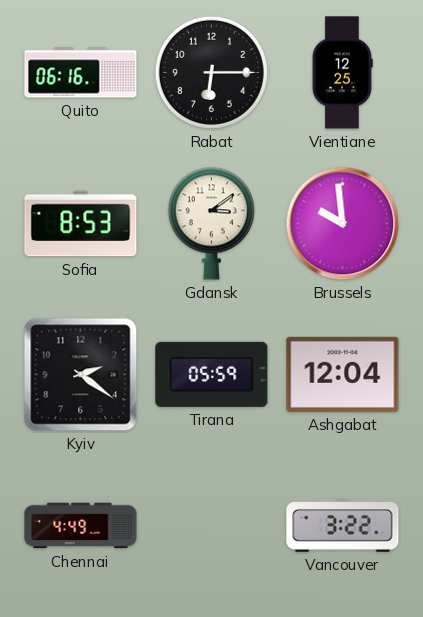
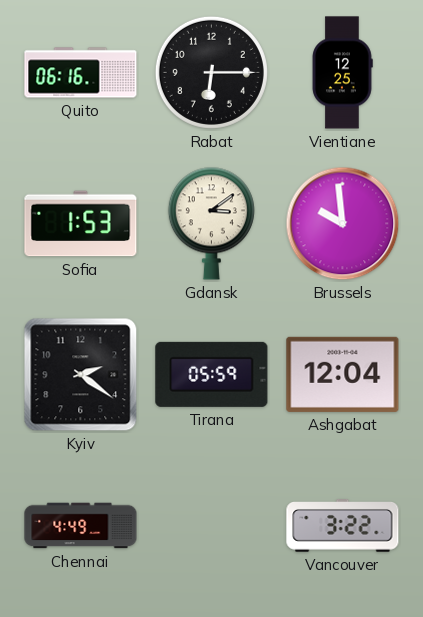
Sofia: 8:53 -> 1:53 (81, 224)
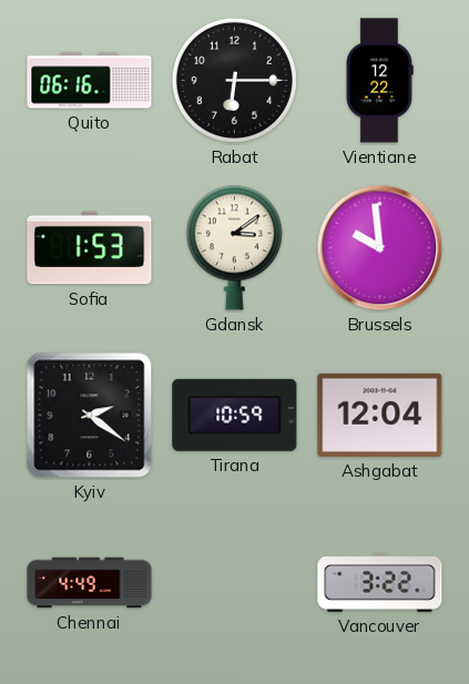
Vientiane: 12:25 -> 12:22 (379, 81)
Tirana: 05:59 -> 10:59 (235, 415)
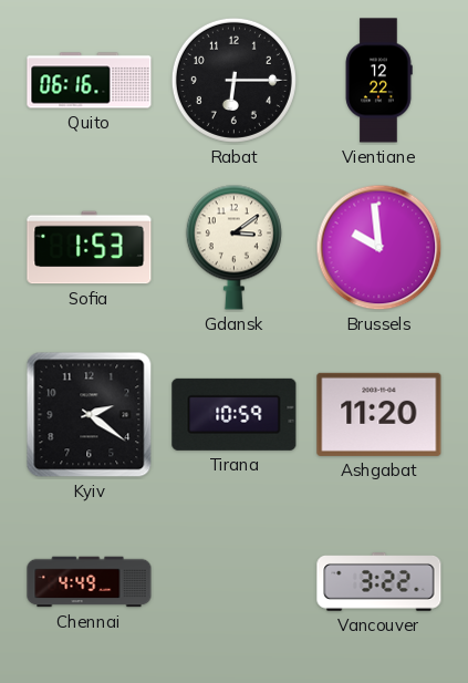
Ashgabat: 12:04 -> 11:20 (379, 414)
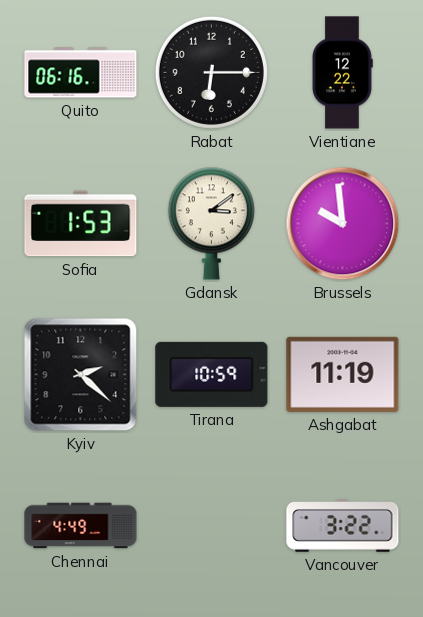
Kyiv: 2:21 -> 2:22 (81, 375)
Ashgabat: 11:20 -> 11:19 (343, 374)
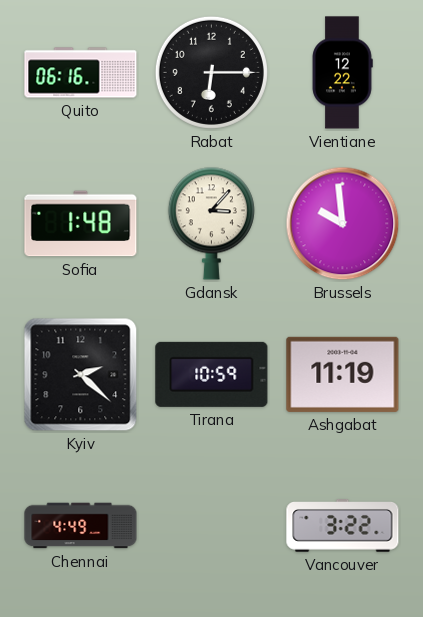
Sofia: 1:53 -> 1:48 (81, 224)
Gdansk: 3:09 -> 3:07 (211, 223)
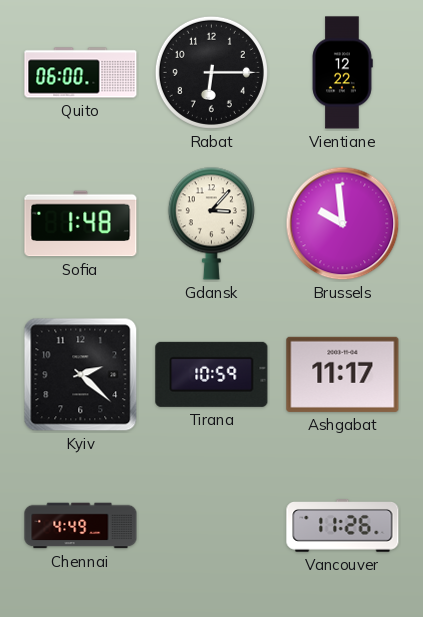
Quito: 06:16 -> 06:00 (81, 73)
Ashgabat: 11:19 -> 11:17 (343, 374)
Vancouver: 3:22 -> 11:26 (343, 526)
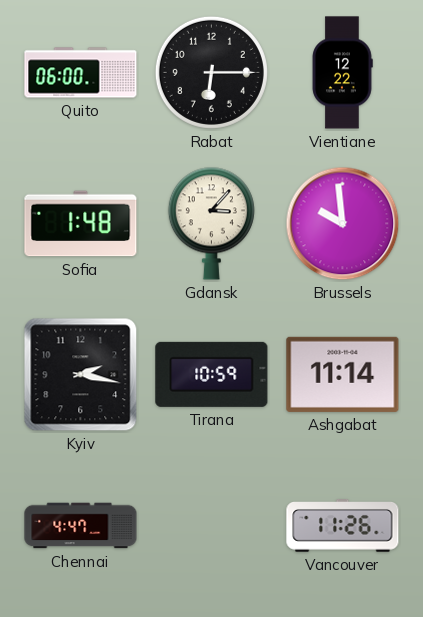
Kyiv: 2:22 -> 2:17 (81, 375)
Ashgabat: 11:17 -> 11:14 (343, 374)
Chennai: 4:49 -> 4:47 (81, 526)
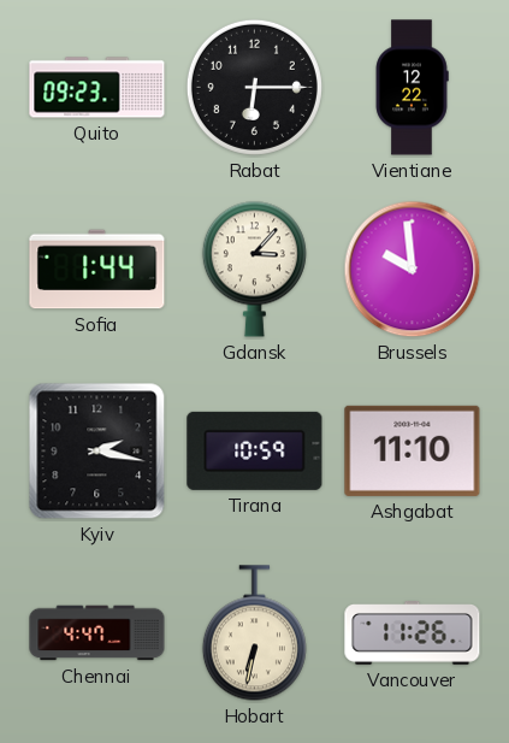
Quito: 06:00 -> 09:23 (97, 88)
Sofia: 1:48 -> 1:44 (97, 270)
Ashgabat: 11:14 -> 11:10 (413, 450)
Hobart: none -> 6:32 (254, 633)
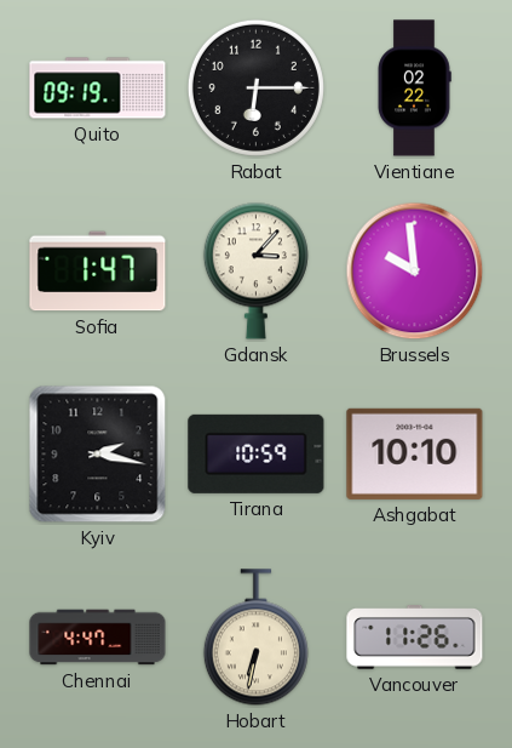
Quito: 09:23 -> 09:19 (98, 88)
Vientiane: 12:22 -> 02:22 (414, 88)
Sofia: 1:44 -> 1:47 (98, 272)
Ashgabat: 11:10 -> 10:10 (415, 453)
